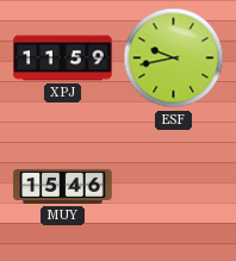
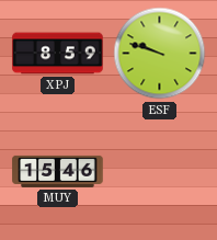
XPJ: 11:59 -> 8:59 (58, 54)
ESF: 9:43 -> 9:48 (160, 54)
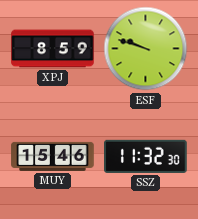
SSZ: none -> 11:32 (146, 156)
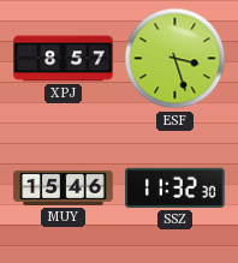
XPJ: 8:59 -> 8:57 (64, 59)
ESF: 9:48 -> 3:27 (175, 59)
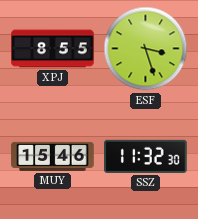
XPJ: 8:57 -> 8:55 (53, 49)
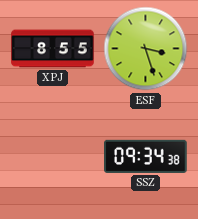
MUY: 15:46 -> none (53, 156)
SSZ: 11:32 -> 09:34 (146, 156)
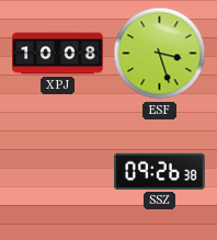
XPJ: 8:55 -> 10:08 (58, 54)
SSZ: 09:34 -> 09:26 (160, 171)
